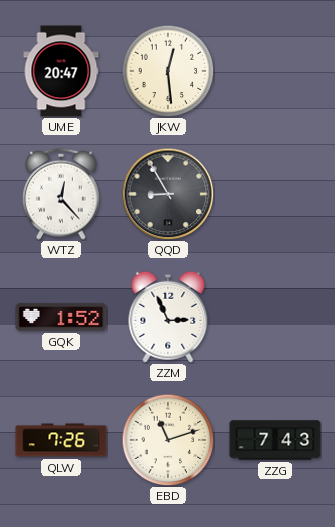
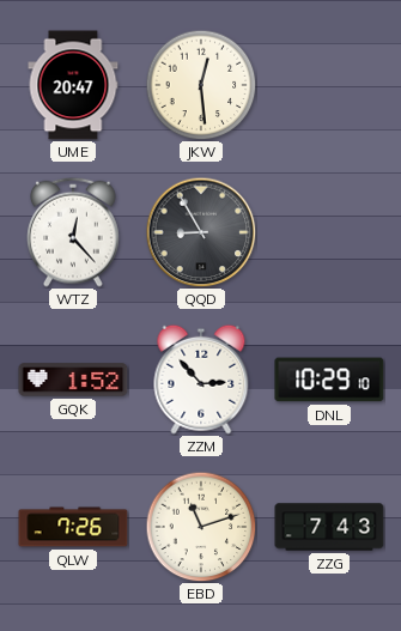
ZZM: 2:56 -> 2:53 (201, 380)
DNL: none -> 10:29 (329, 380)
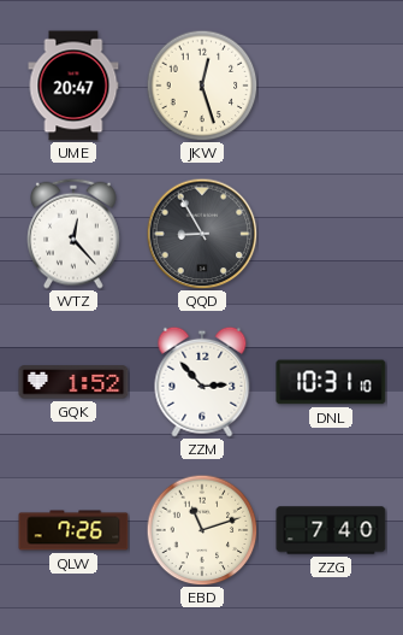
JKW: 12:29 -> 12:27 (202, 86)
DNL: 10:29 -> 10:31 (331, 382)
ZZG: 7:43 -> 7:40 (331, 530)
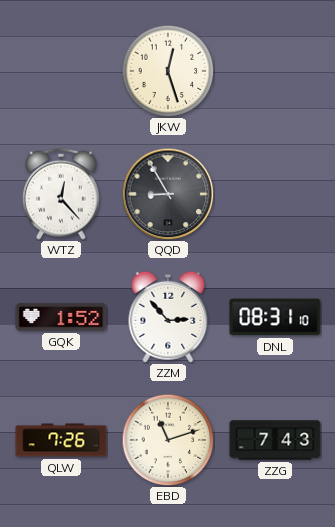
UME: 20:47 -> none (73, 86)
DNL: 10:31 -> 08:31 (275, 317)
ZZG: 7:40 -> 7:43 (275, 440)
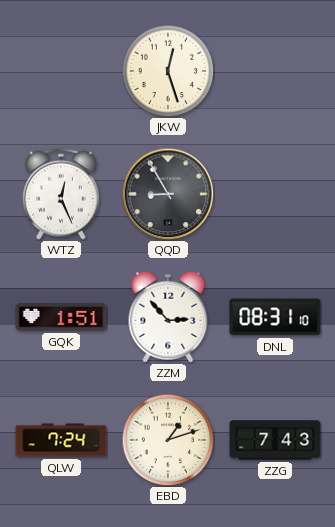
WTZ: 12:23 -> 12:26 (62, 194)
GQK: 1:52 -> 1:51 (61, 317)
QLW: 7:26 -> 7:24 (61, 440)
EBD: 11:12 -> 1:12 (168, 440)
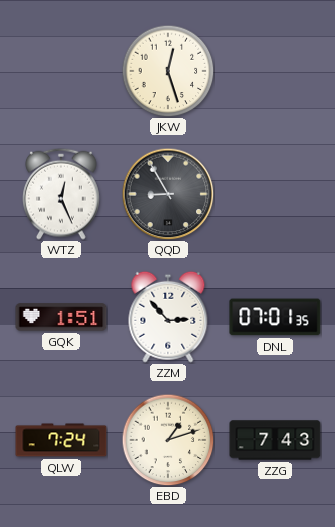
DNL: 08:31 -> 07:01 (275, 317)
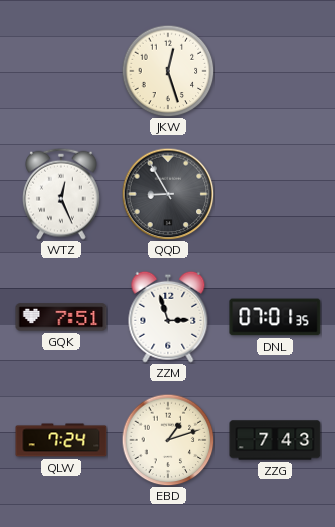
GQK: 1:51 -> 7:51 (61, 317)
ZZM: 2:53 -> 2:57 (168, 317)
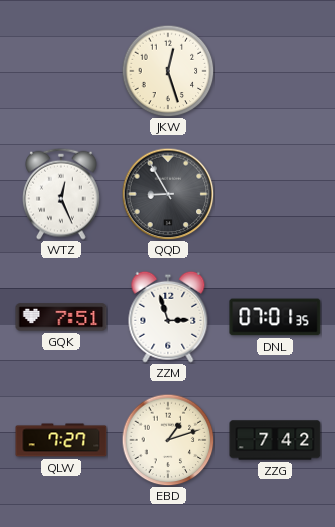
QLW: 7:24 -> 7:27 (61, 440)
ZZG: 7:43 -> 7:42 (275, 440)
